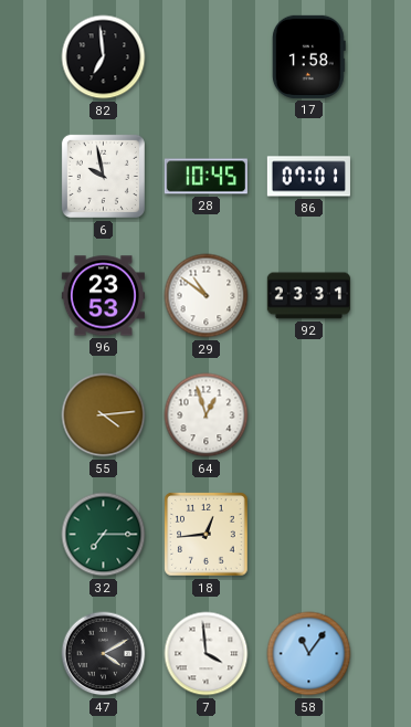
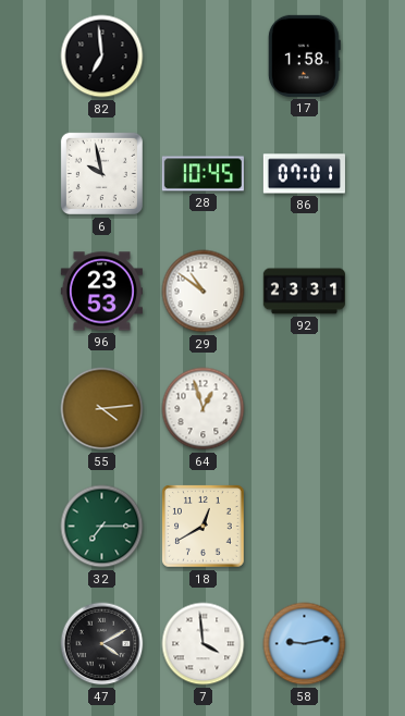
18: 12:44 -> 12:40 (204, 527)
58: 11:06 -> 9:13 (305, 644)
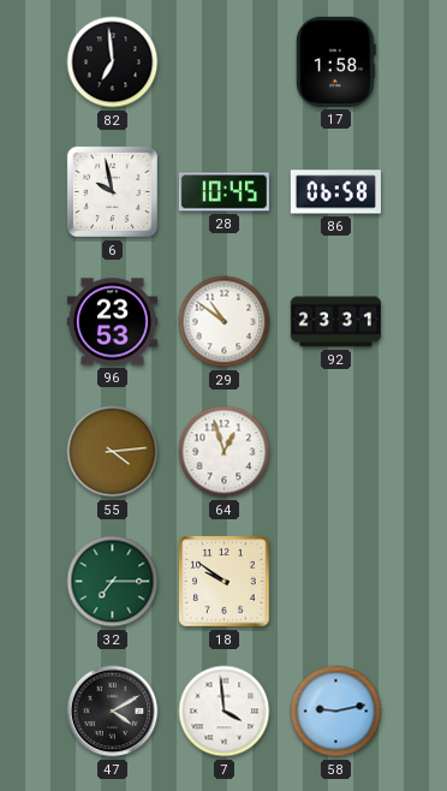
86: 07:01 -> 06:58 (335, 192)
18: 12:40 -> 9:51 (225, 582)
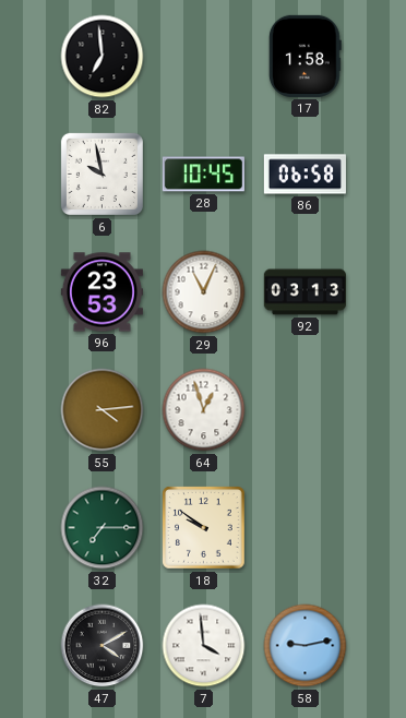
29: 10:51 -> 11:04 (204, 292)
92: 23:31 -> 03:13 (304, 292)
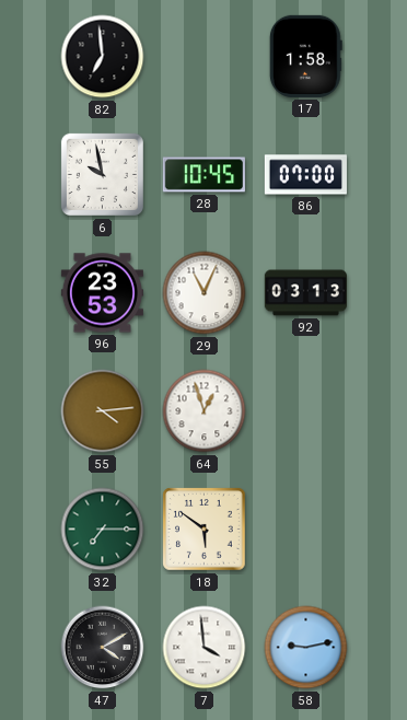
86: 06:58 -> 07:00 (305, 175)
18: 9:51 -> 5:51 (205, 530)
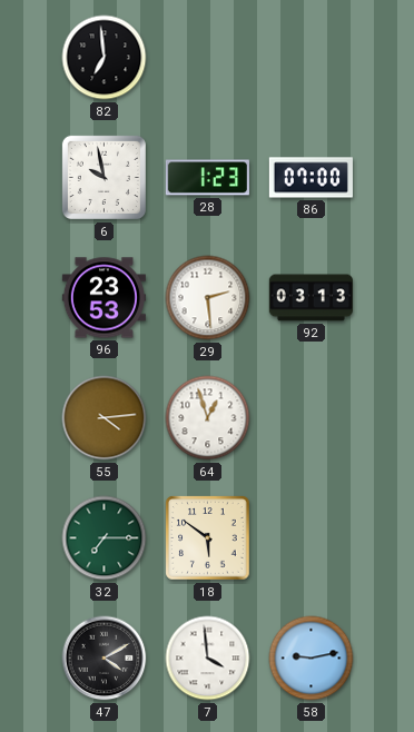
17: 1:58 -> none (305, 56)
28: 10:45 -> 1:23 (207, 178)
29: 11:04 -> 2:29 (208, 298)
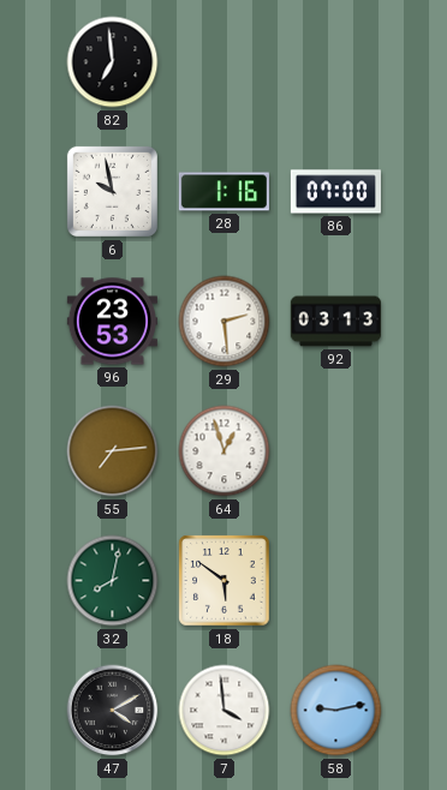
28: 1:23 -> 1:16 (223, 192)
55: 4:14 -> 7:14 (113, 451)
32: 7:15 -> 8:02 (113, 581)
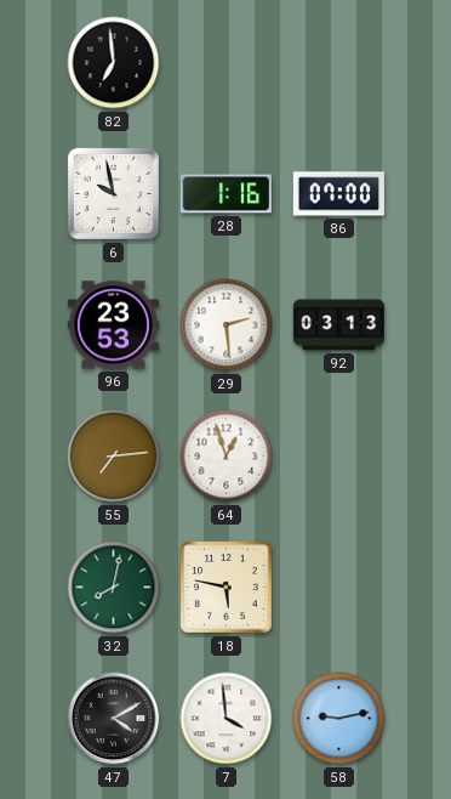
18: 5:51 -> 5:47 (227, 588)
